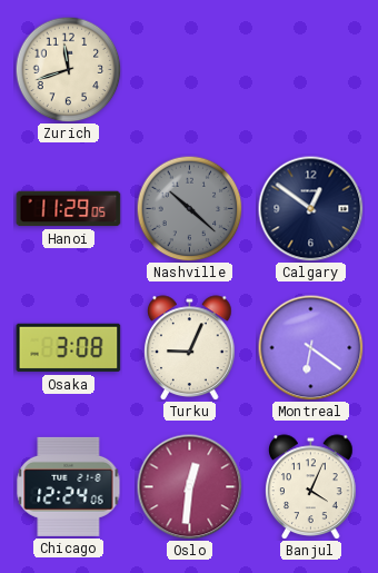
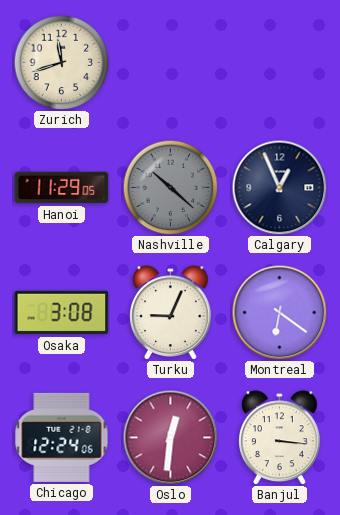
Calgary: 12:51 -> 12:56 (279, 187)
Banjul: 4:04 -> 3:16 (280, 437)
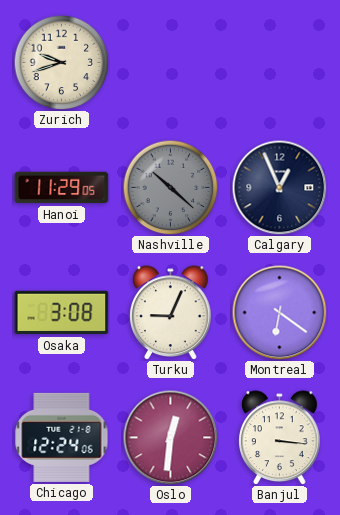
Zurich: 11:42 -> 9:42 (61, 62)
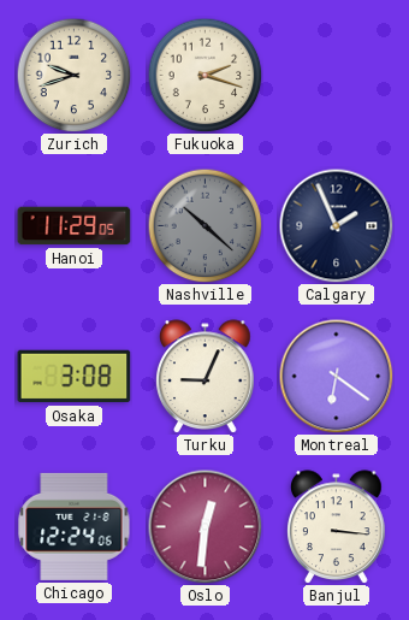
Fukuoka: none -> 2:18 (204, 75)
Calgary: 12:56 -> 1:56 (336, 225)
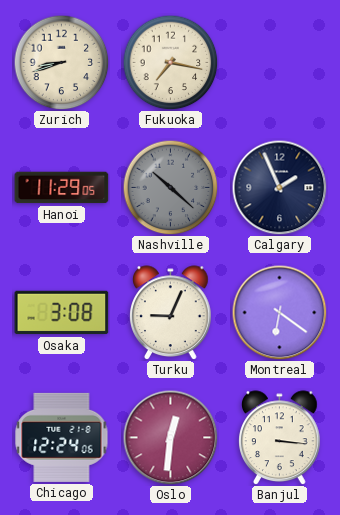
Zurich: 9:42 -> 8:42 (61, 62)
Fukuoka: 2:18 -> 7:17 (170, 62)
